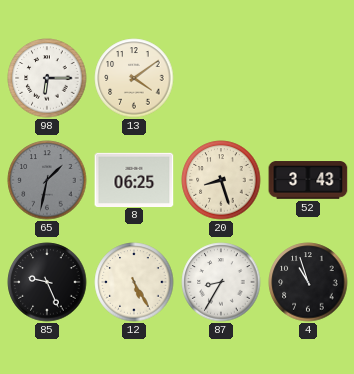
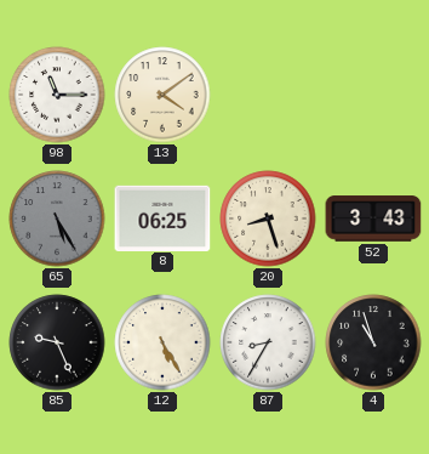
98: 6:15 -> 11:15 (57, 95)
65: 1:32 -> 5:25 (57, 219)
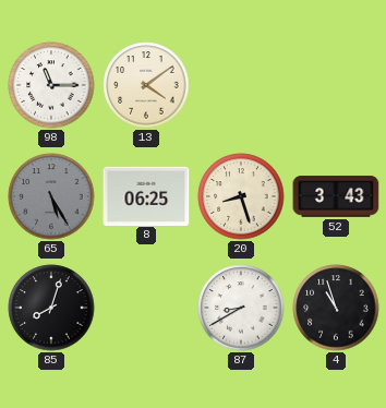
85: 9:26 -> 8:03 (51, 308)
12: 5:25 -> none (162, 342)
87: 8:35 -> 8:40 (241, 308)
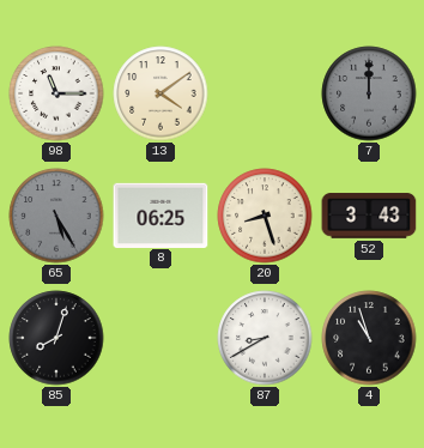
7: none -> 12:00 (369, 93)
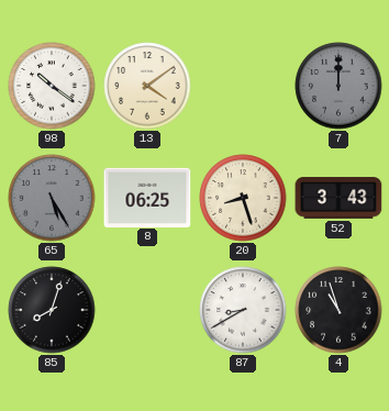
98: 11:15 -> 10:21 (52, 86)
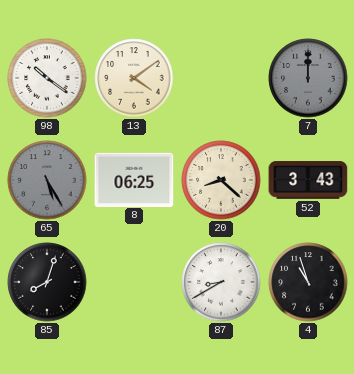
20: 8:27 -> 8:22 (221, 180)
